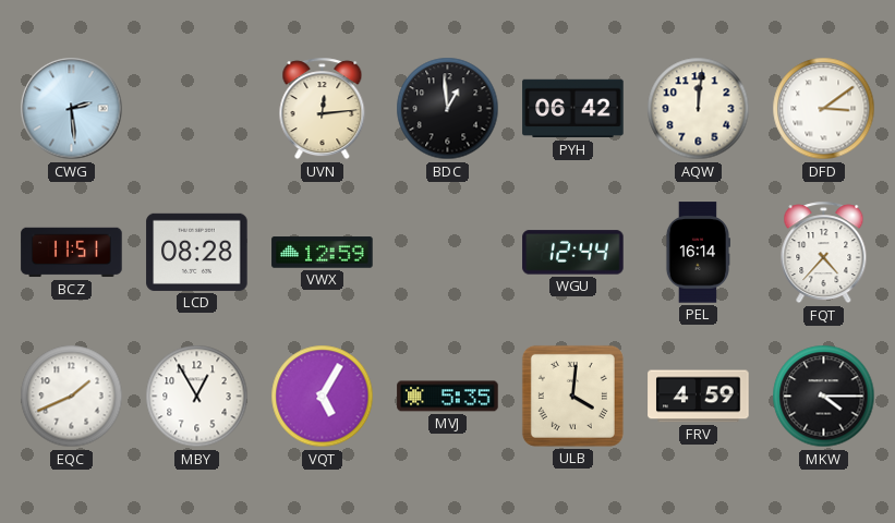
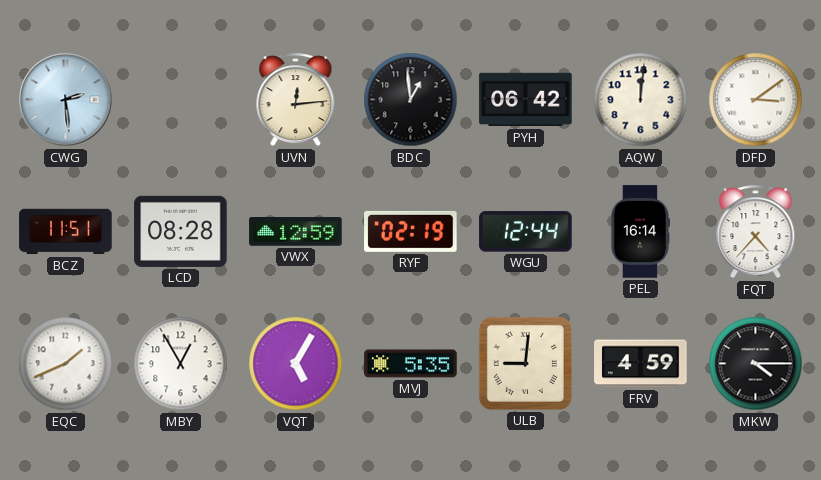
RYF: none -> 02:19 (411, 231)
ULB: 4:01 -> 9:01 (525, 363)
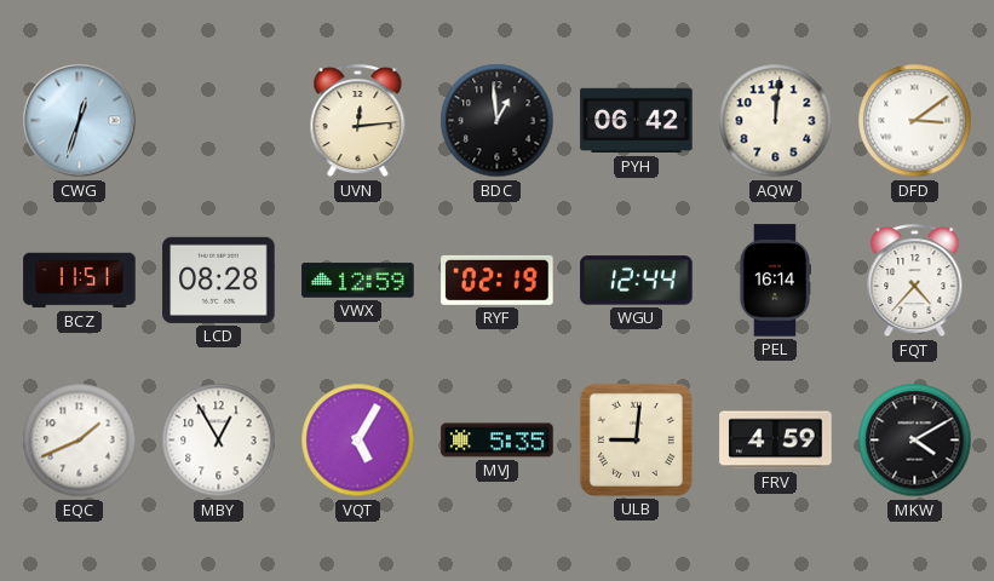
CWG: 2:29 -> 12:33 (80, 121)
MKW: 4:15 -> 4:10 (915, 441)
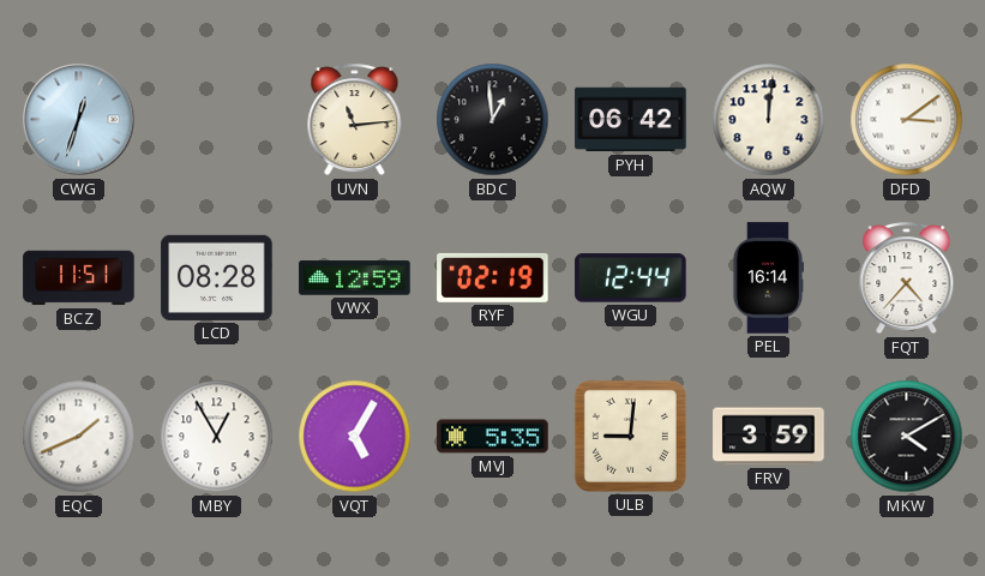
UVN: 12:14 -> 11:14 (355, 120)
FRV: 4:59 -> 3:59 (769, 437)
